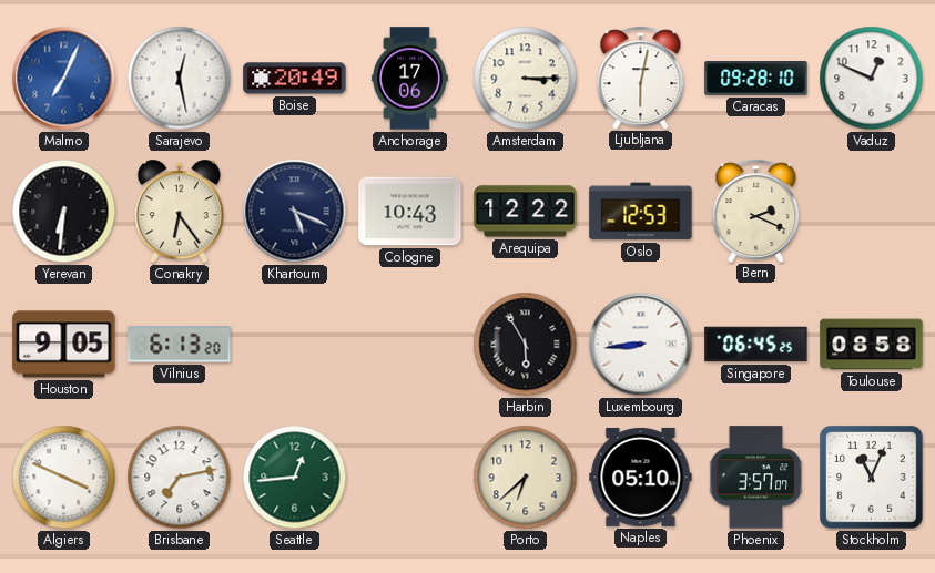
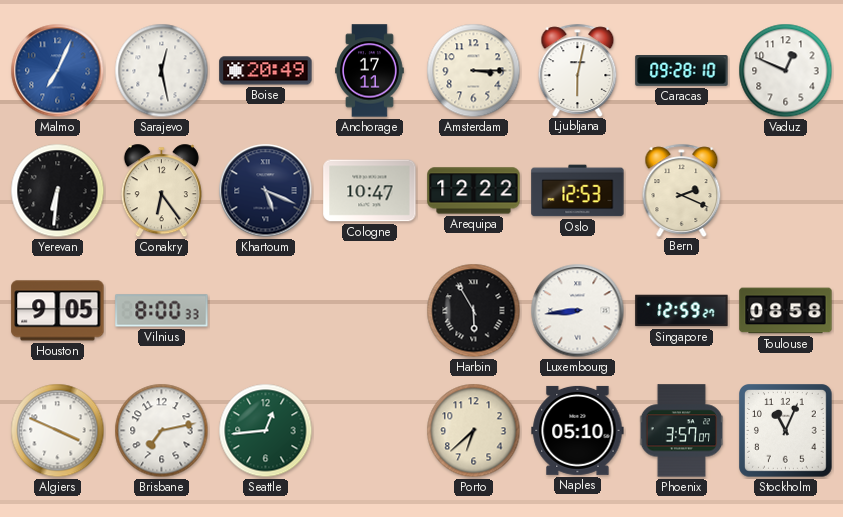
Anchorage: 17:06 -> 17:11 (370, 71)
Cologne: 10:43 -> 10:47 (370, 191)
Vilnius: 6:13 -> 8:00 (162, 311)
Singapore: 06:45 -> 12:59 (682, 311)
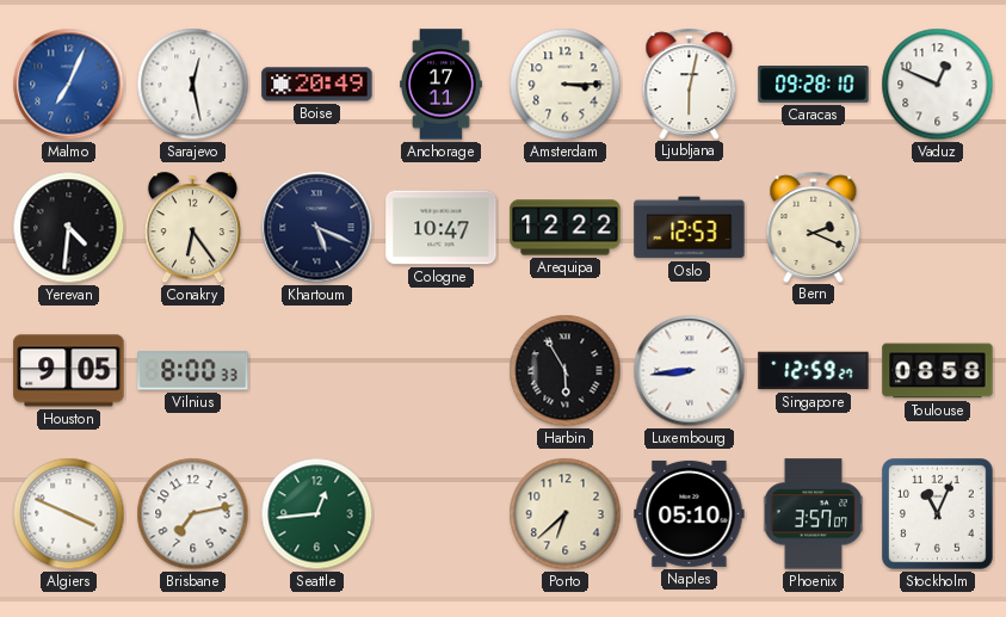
Yerevan: 6:31 -> 4:31 (69, 228)
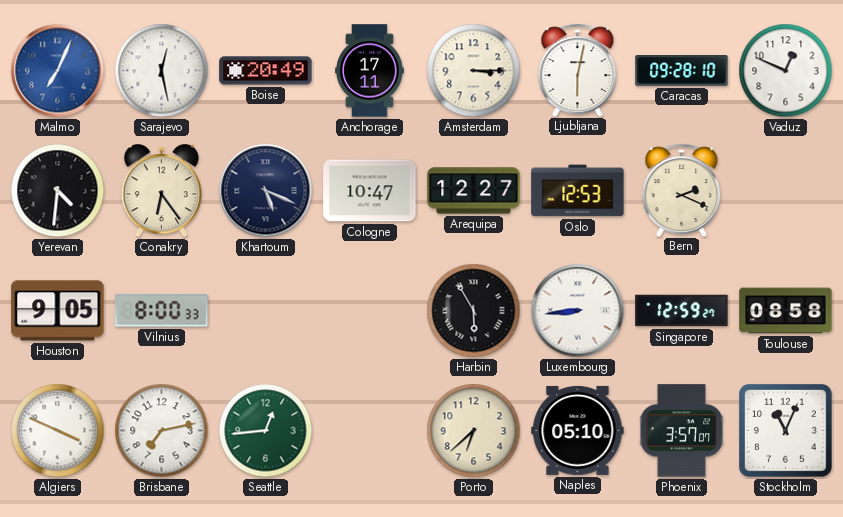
Arequipa: 12:22 -> 12:27 (474, 191)
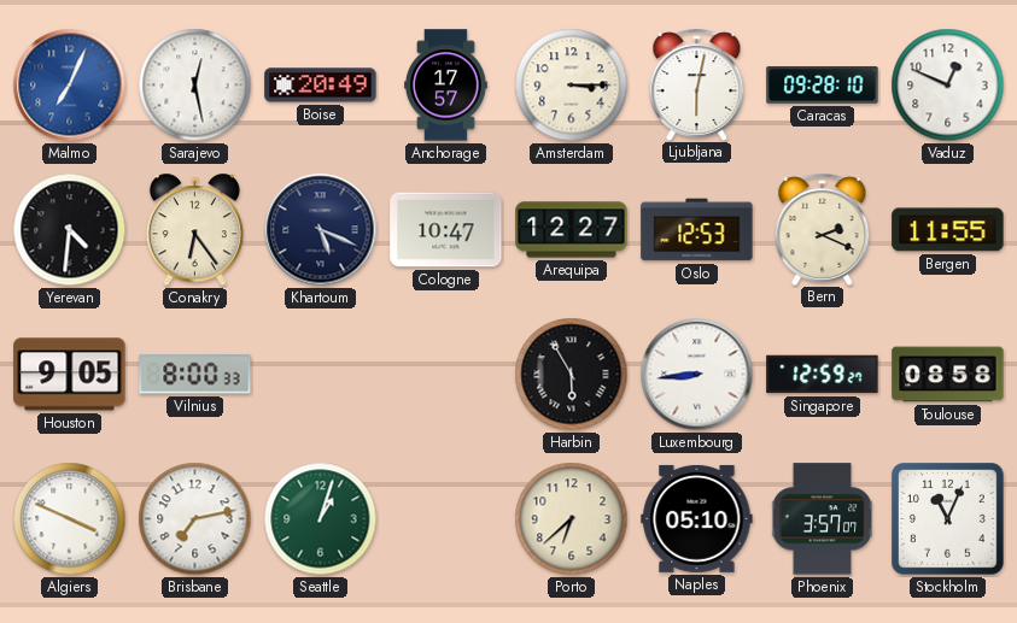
Anchorage: 17:11 -> 17:57 (446, 86)
Bergen: none -> 11:55 (948, 230)
Seattle: 12:44 -> 1:03 (321, 519)
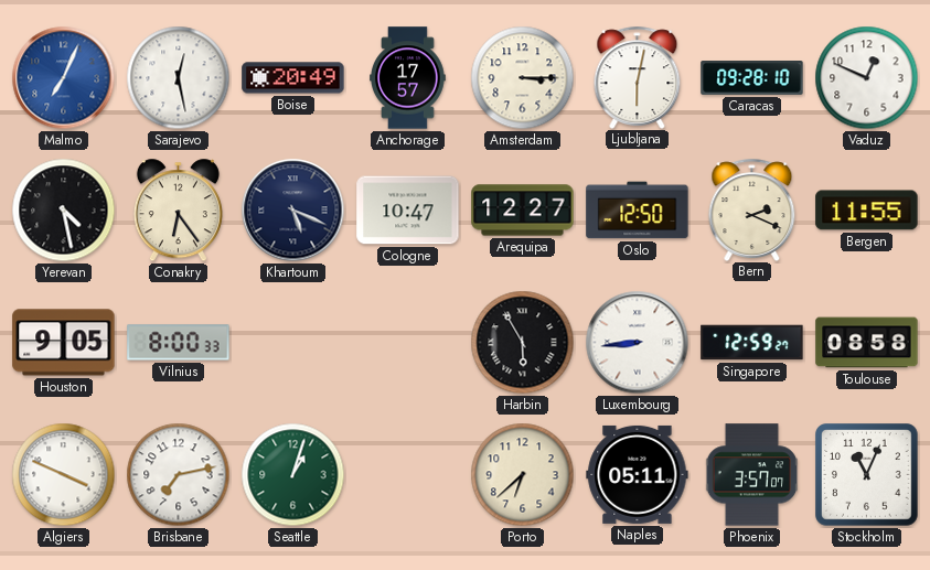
Yerevan: 4:31 -> 4:28 (64, 211)
Oslo: 12:53 -> 12:50 (638, 211)
Naples: 05:10 -> 05:11 (638, 474)
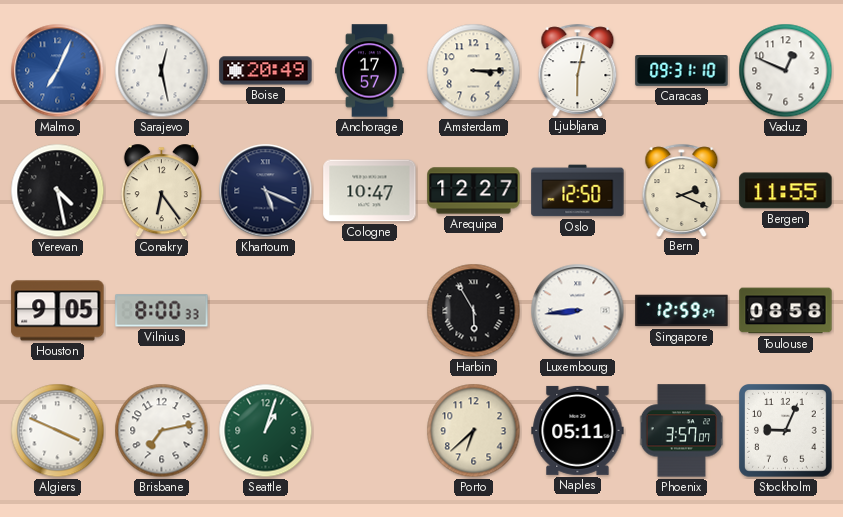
Caracas: 09:28 -> 09:31 (682, 71)
Stockholm: 11:04 -> 9:04 (786, 431)
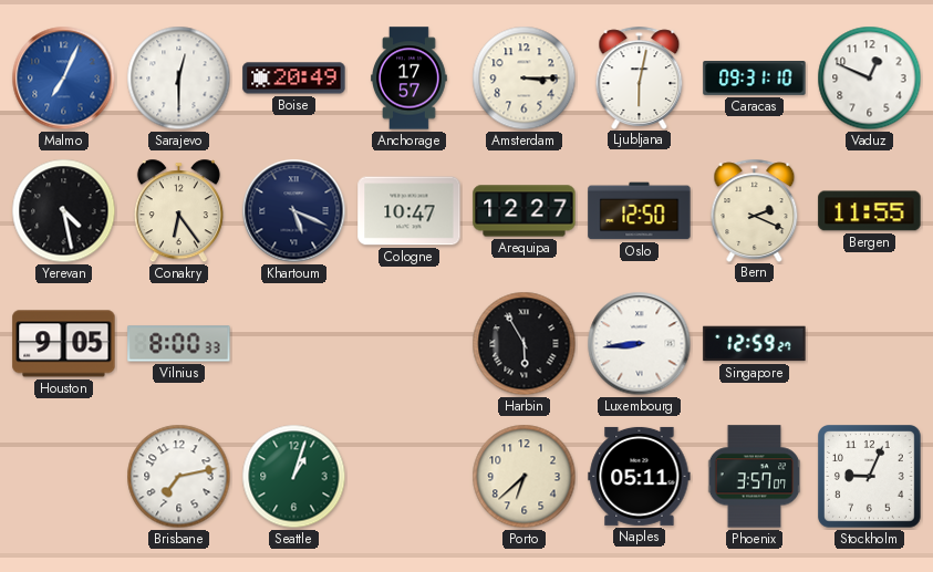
Sarajevo: 12:28 -> 12:30 (179, 79)
Toulouse: 08:58 -> none (786, 311)
Algiers: 3:49 -> none (58, 431)
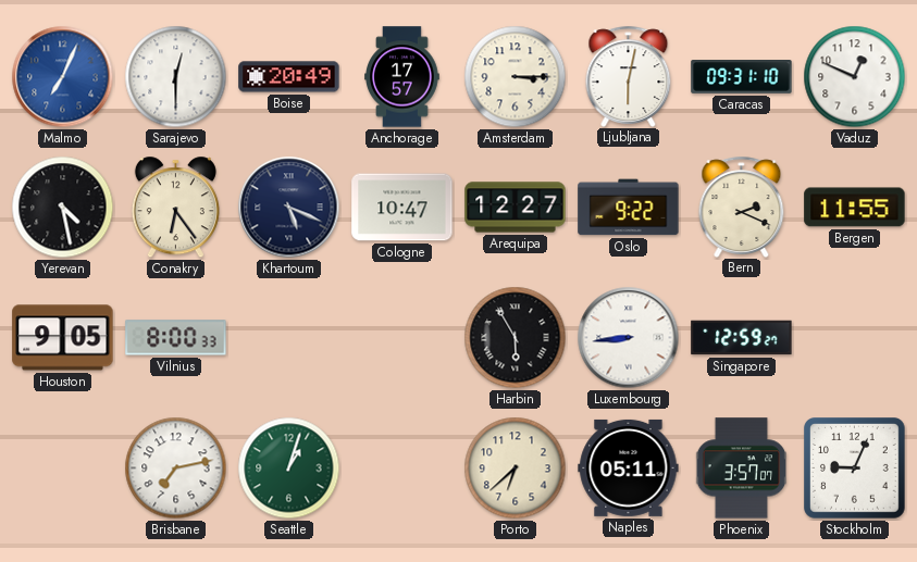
Oslo: 12:50 -> 9:22 (629, 208)
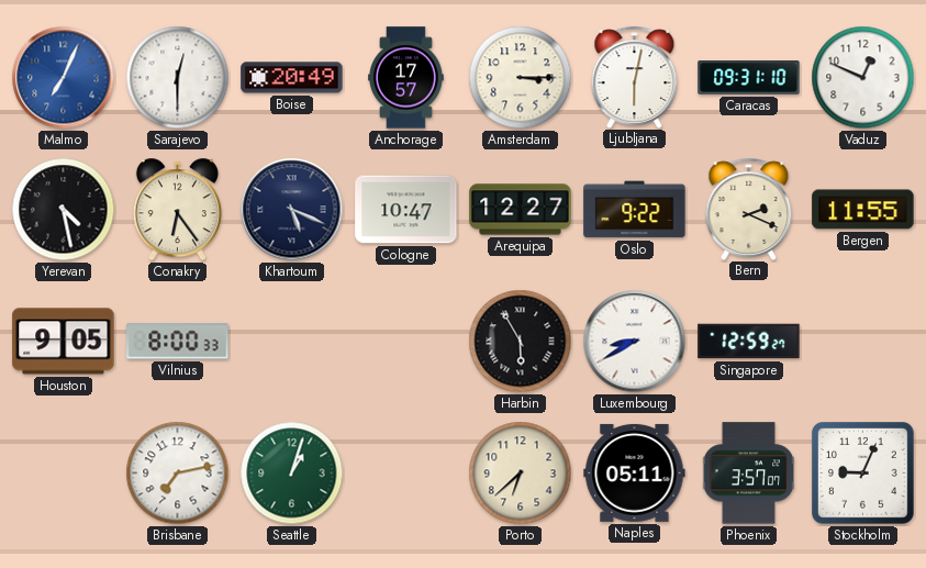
Luxembourg: 8:44 -> 8:40 (635, 342)
